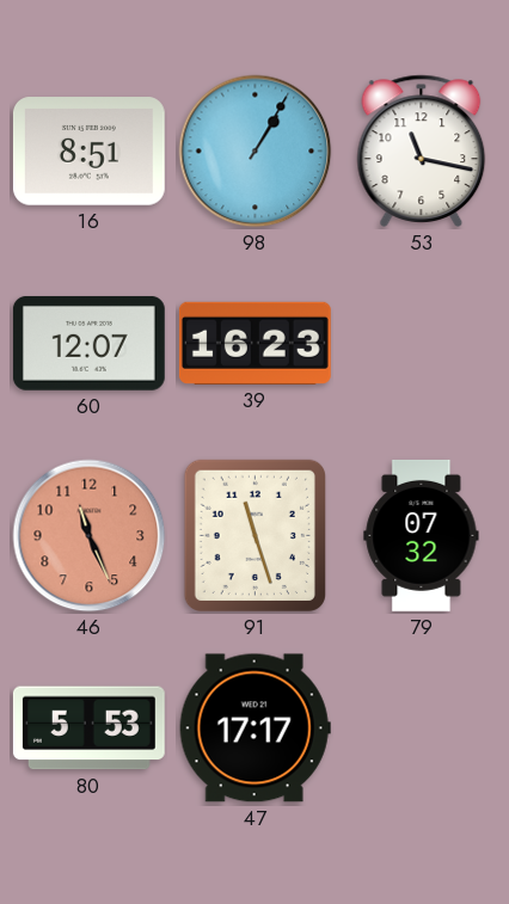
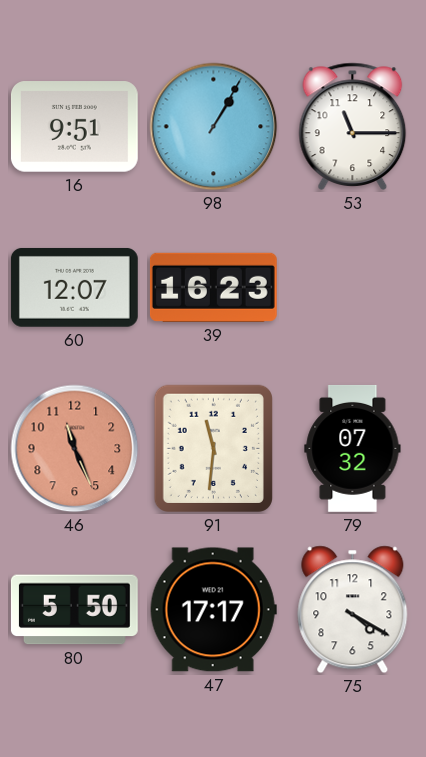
16: 8:51 -> 9:51 (74, 127)
53: 11:17 -> 11:15 (353, 126)
91: 11:27 -> 11:31 (213, 448)
80: 5:53 -> 5:50 (74, 610)
75: none -> 4:20 (353, 610)
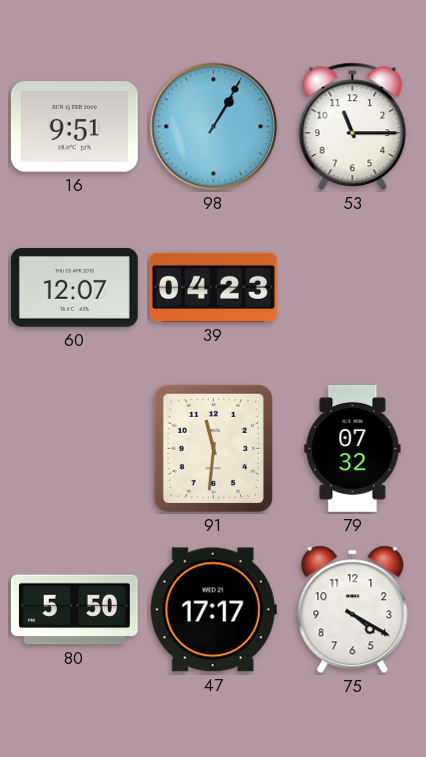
39: 16:23 -> 04:23 (213, 287)
46: 11:26 -> none (75, 449)
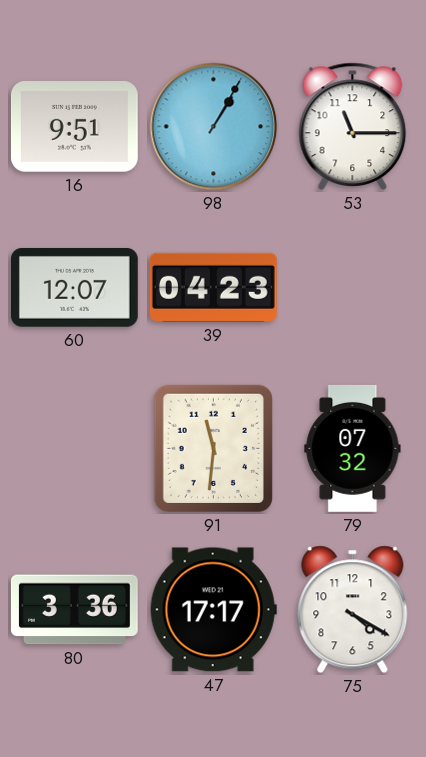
80: 5:50 -> 3:36 (74, 610)
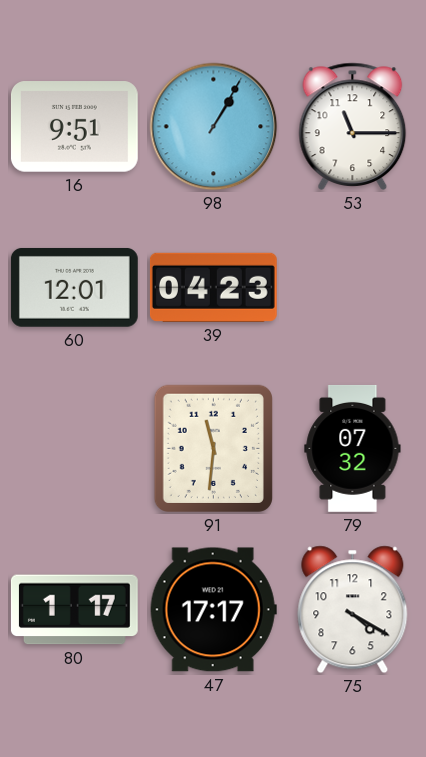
60: 12:07 -> 12:01 (74, 287)
80: 3:36 -> 1:17 (74, 610)
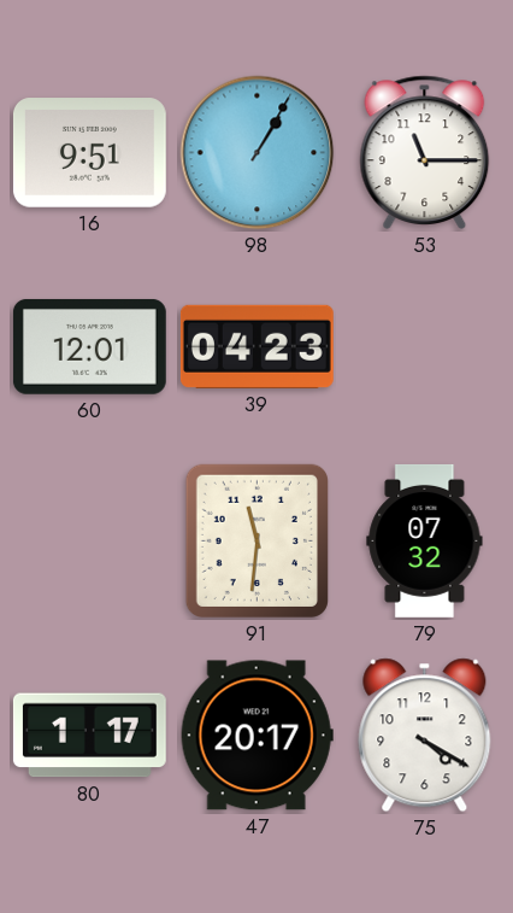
47: 17:17 -> 20:17 (256, 736)
